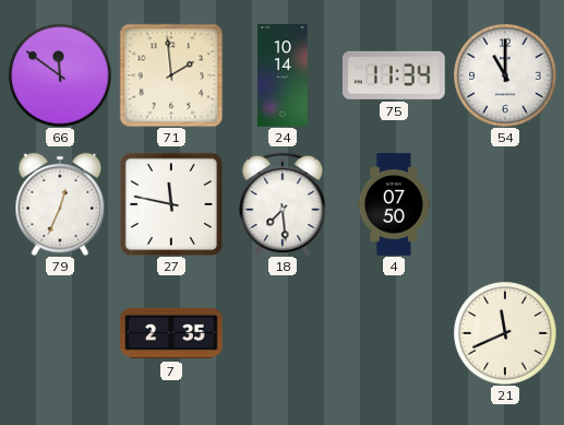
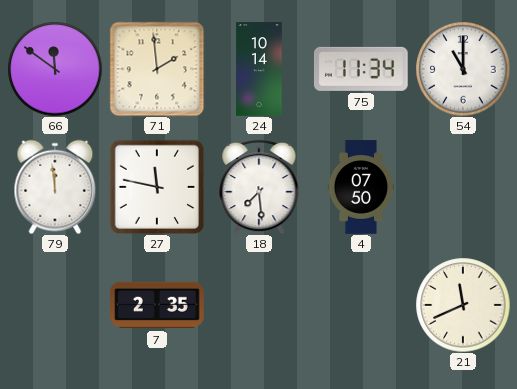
79: 12:34 -> 11:59 (55, 187)
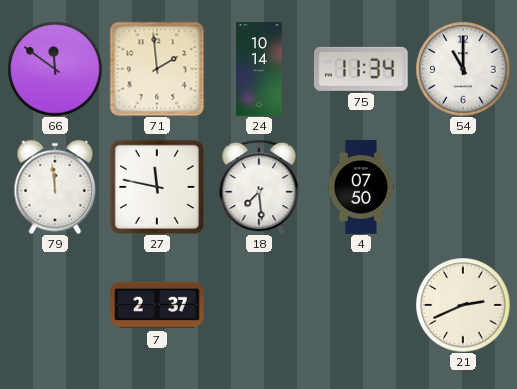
7: 2:35 -> 2:37 (157, 305)
21: 11:41 -> 2:41 (463, 305)
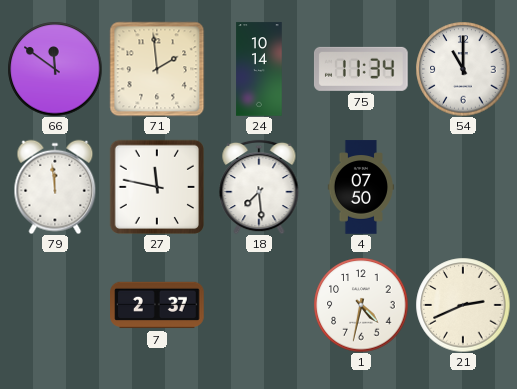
1: none -> 4:32 (361, 305)
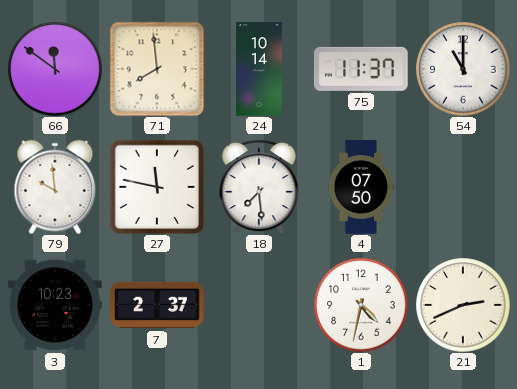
71: 1:59 -> 7:59 (157, 69)
75: 11:34 -> 11:37 (361, 69)
79: 11:59 -> 9:59 (55, 187)
3: none -> 10:23 (55, 305)
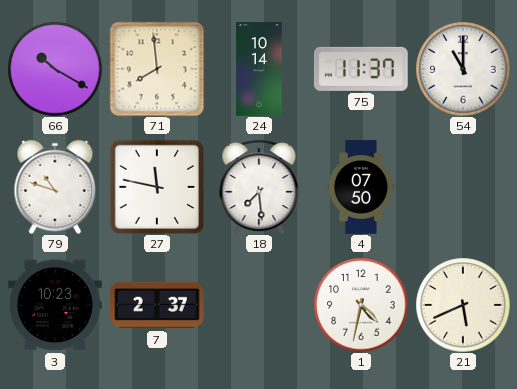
66: 11:51 -> 10:20 (55, 69)
79: 9:59 -> 10:48 (55, 187)
21: 2:41 -> 5:41 (463, 305)
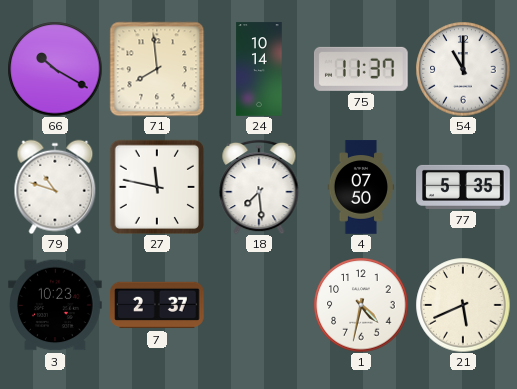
77: none -> 5:35 (463, 187)
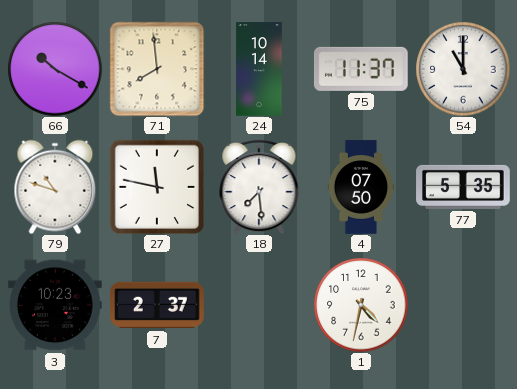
21: 5:41 -> none (463, 305)
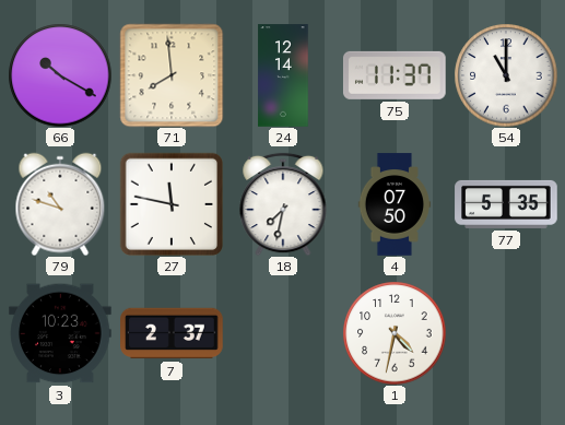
24: 10:14 -> 12:14 (283, 75)
18: 7:29 -> 7:32 (283, 204)
